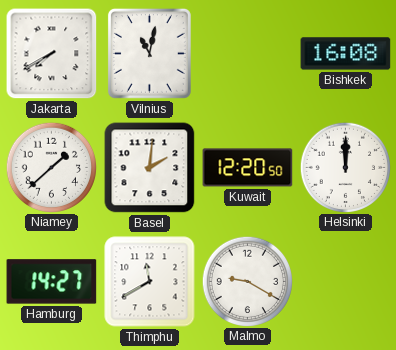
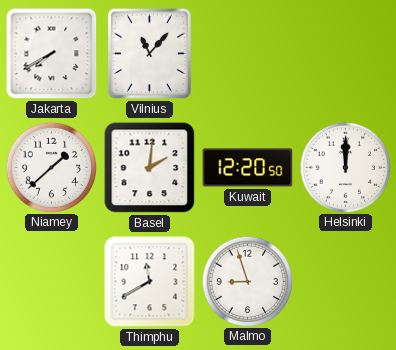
Vilnius: 11:02 -> 11:07 (149, 53)
Bishkek: 16:08 -> none (346, 54)
Hamburg: 14:27 -> none (52, 282)
Malmo: 9:20 -> 8:57 (247, 281)
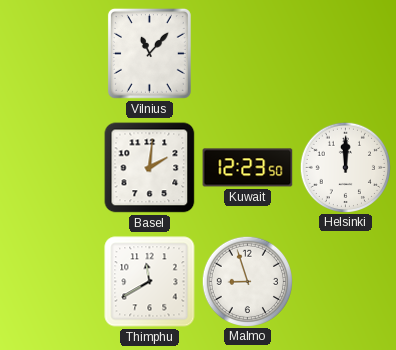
Jakarta: 7:40 -> none (52, 54)
Niamey: 1:38 -> none (51, 167)
Kuwait: 12:20 -> 12:23 (248, 168)
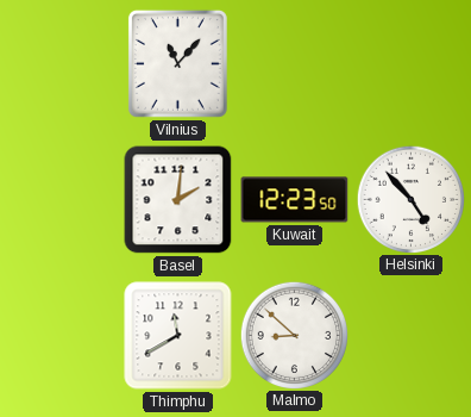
Helsinki: 12:00 -> 4:53 (410, 199)
Malmo: 8:57 -> 8:52 (294, 335)
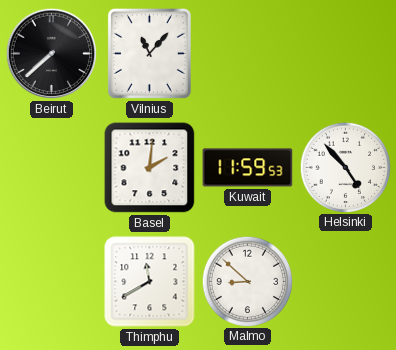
Beirut: none -> 7:38 (52, 54)
Kuwait: 12:23 -> 11:59 (248, 168)
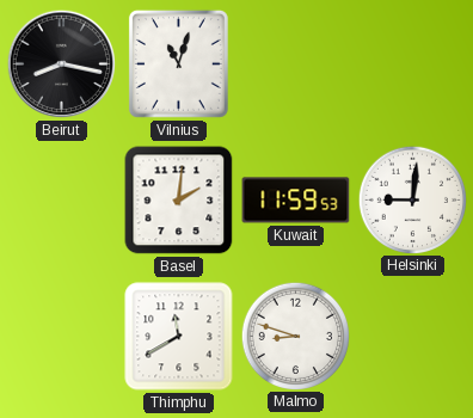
Beirut: 7:38 -> 8:17 (62, 64)
Vilnius: 11:07 -> 11:03 (178, 63)
Helsinki: 4:53 -> 9:01 (412, 199)
Malmo: 8:52 -> 8:48 (295, 336)
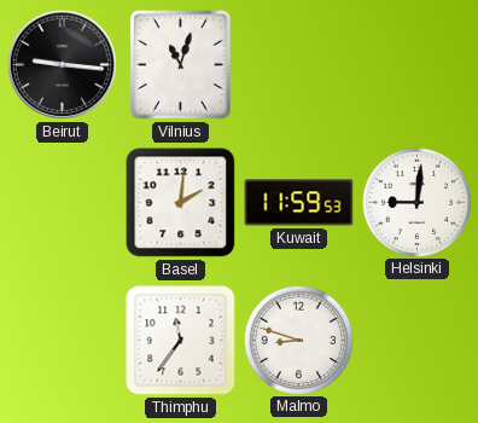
Beirut: 8:17 -> 9:16 (63, 65)
Thimphu: 11:40 -> 11:36 (181, 341)
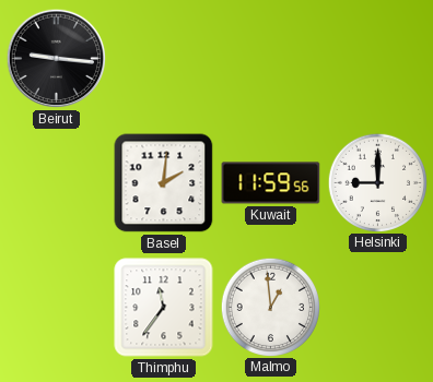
Vilnius: 11:03 -> none (180, 64)
Kuwait: 11:59:53 -> 11:59:56 (271, 183)
Helsinki: 9:01 -> 9:00 (377, 182)
Malmo: 8:48 -> 12:59 (270, 307)
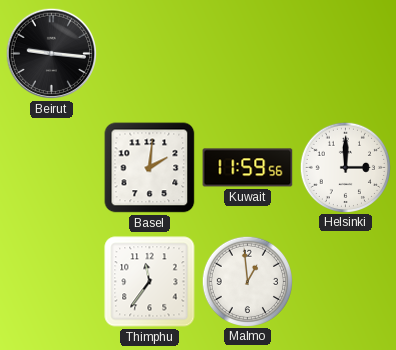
Helsinki: 9:00 -> 3:00 (345, 167)
